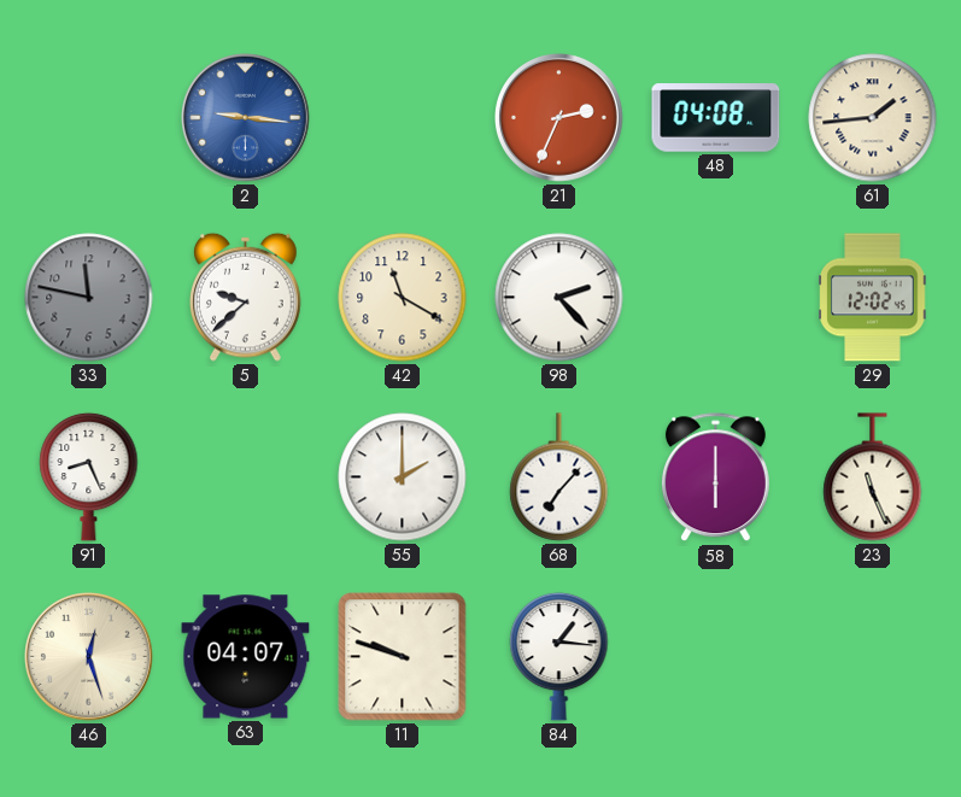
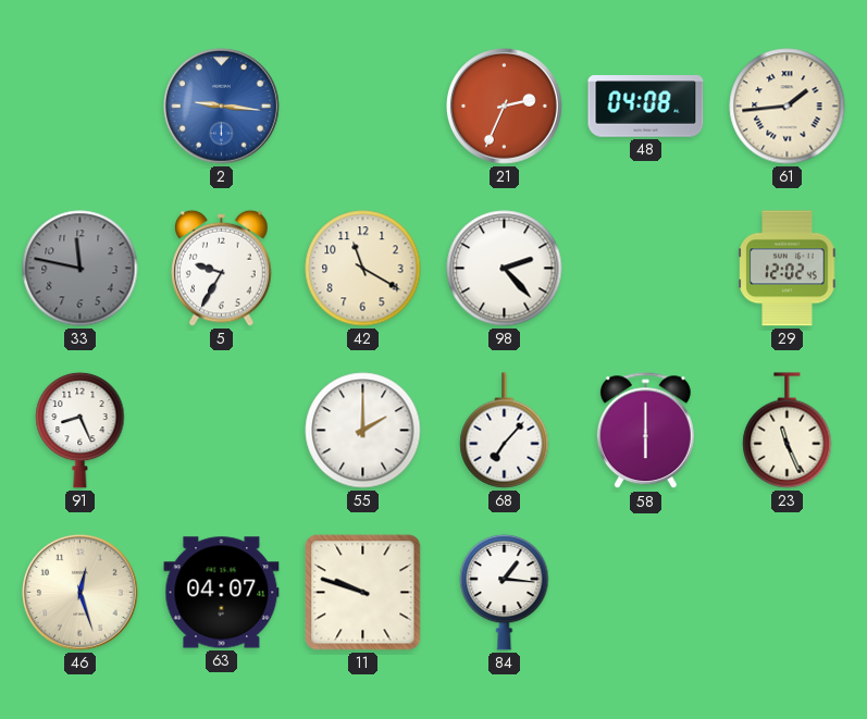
5: 9:38 -> 9:35 (222, 268)
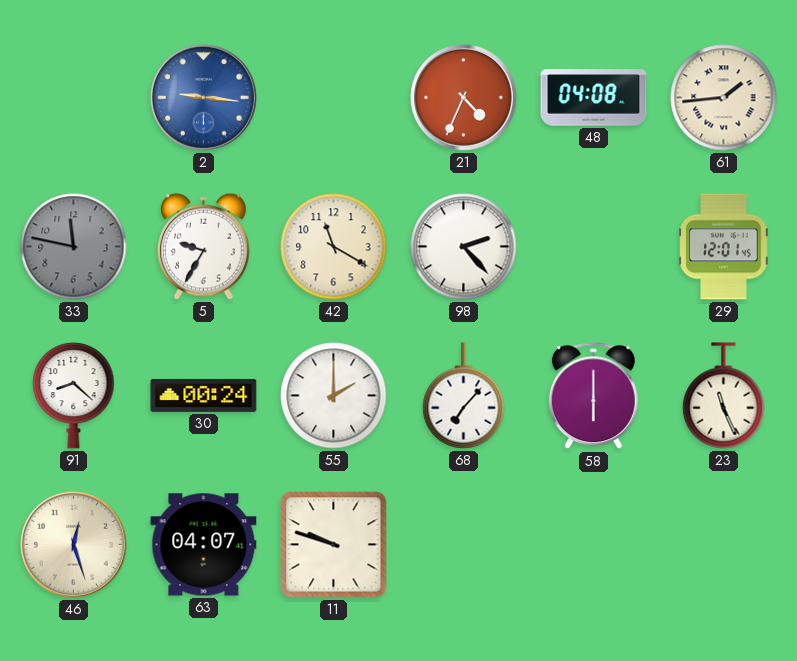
21: 2:34 -> 4:34 (464, 98)
29: 12:02 -> 12:01 (724, 247)
91: 8:26 -> 8:22 (74, 395)
30: none -> 00:24 (204, 395)
84: 1:16 -> none (505, 592)
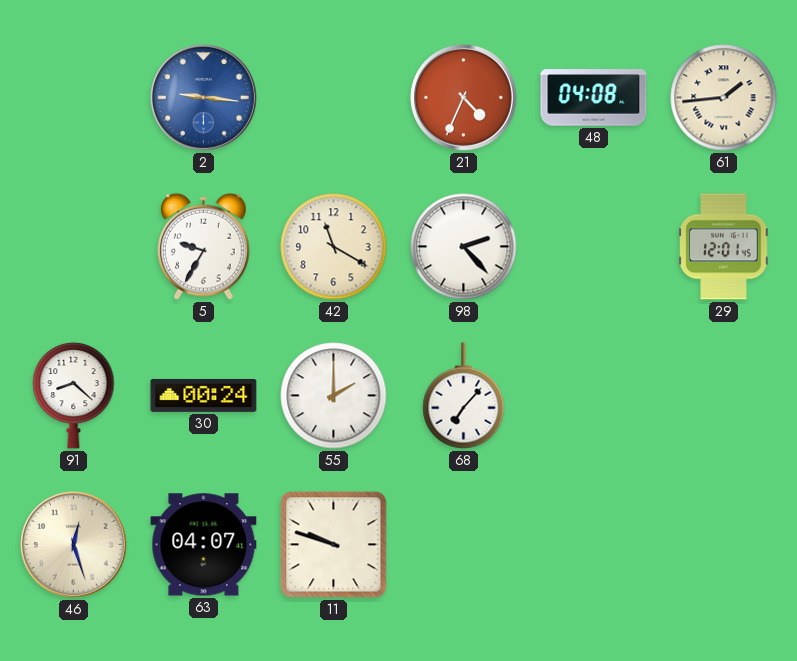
33: 11:47 -> none (74, 247)
58: 6:00 -> none (593, 396)
23: 11:26 -> none (724, 396)
